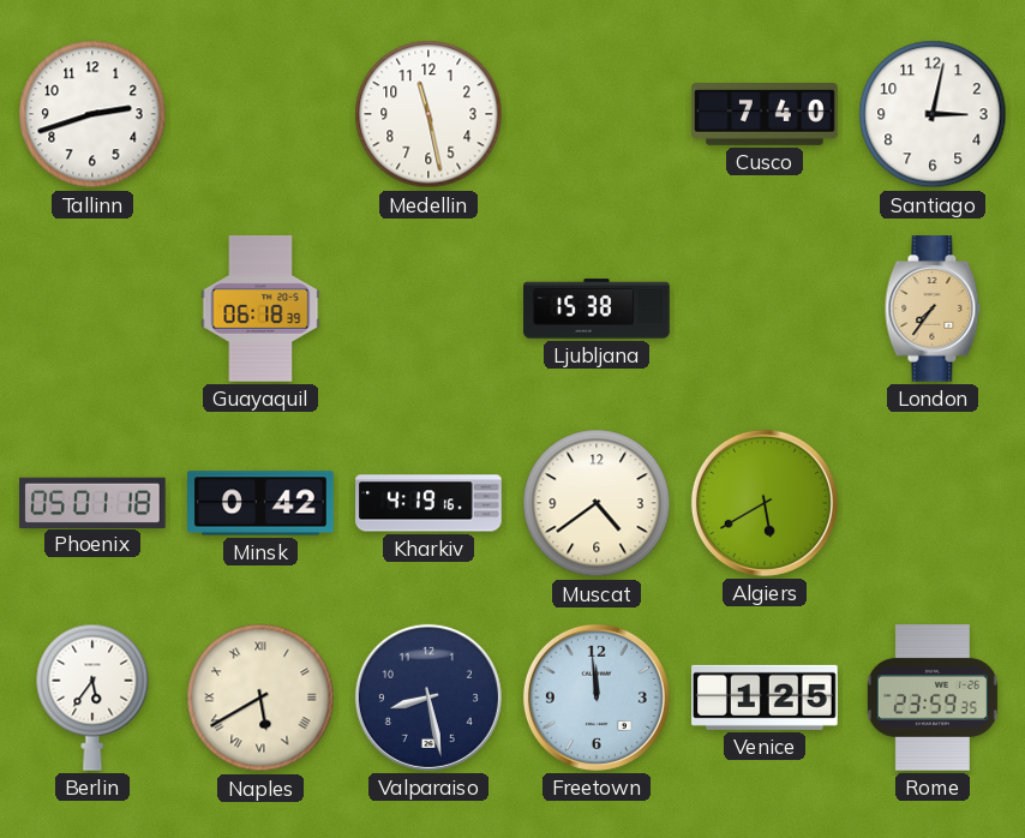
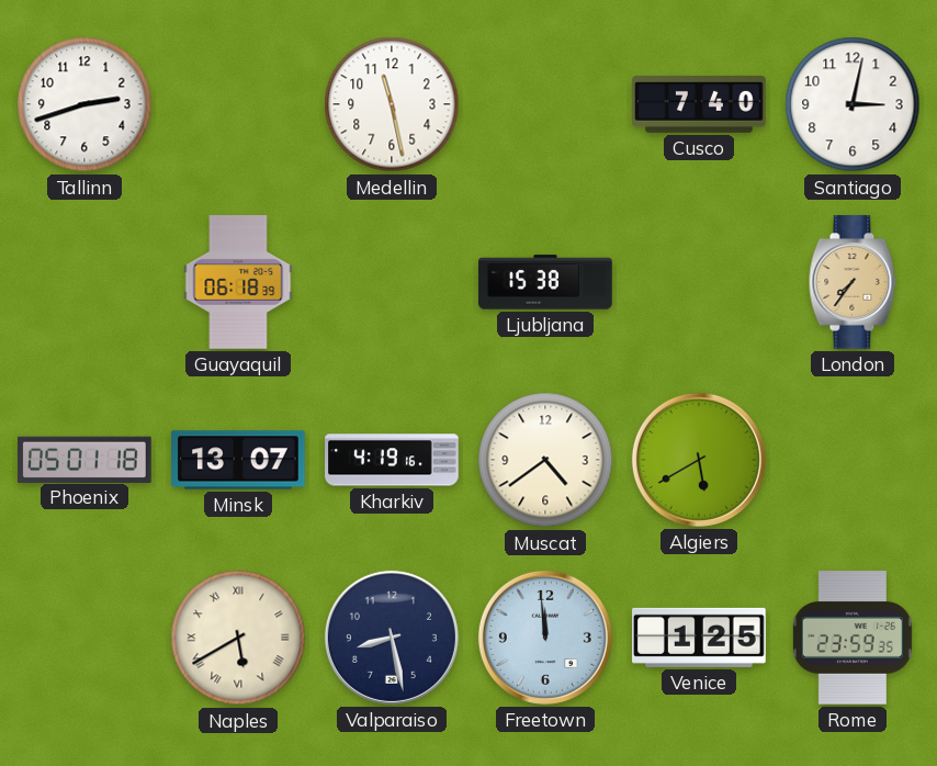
Minsk: 0:42 -> 13:07 (238, 460)
Berlin: 5:36 -> none (92, 698)
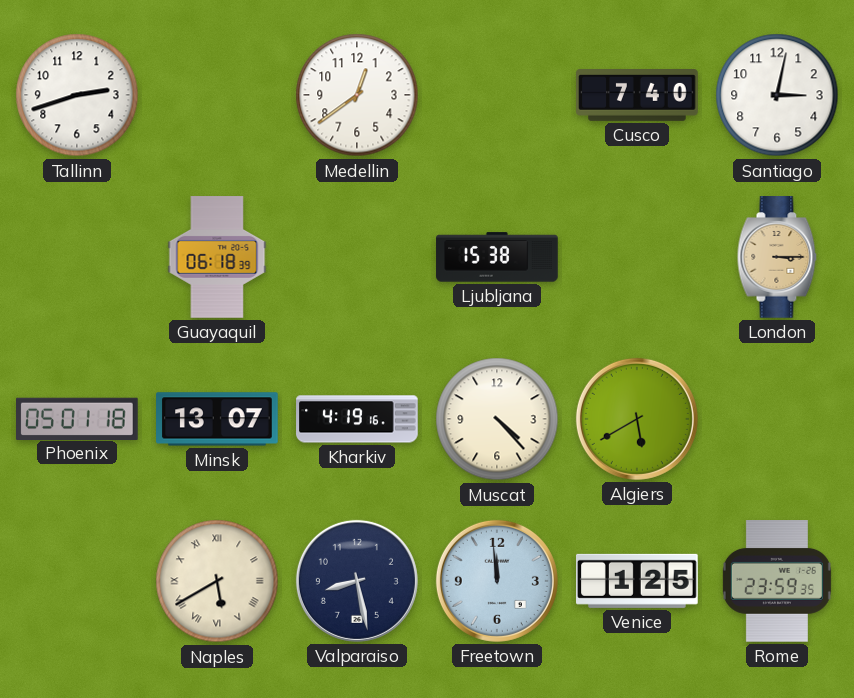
Medellin: 11:28 -> 12:39 (357, 95)
London: 7:36 -> 3:15 (777, 257)
Muscat: 4:39 -> 4:23 (497, 419)
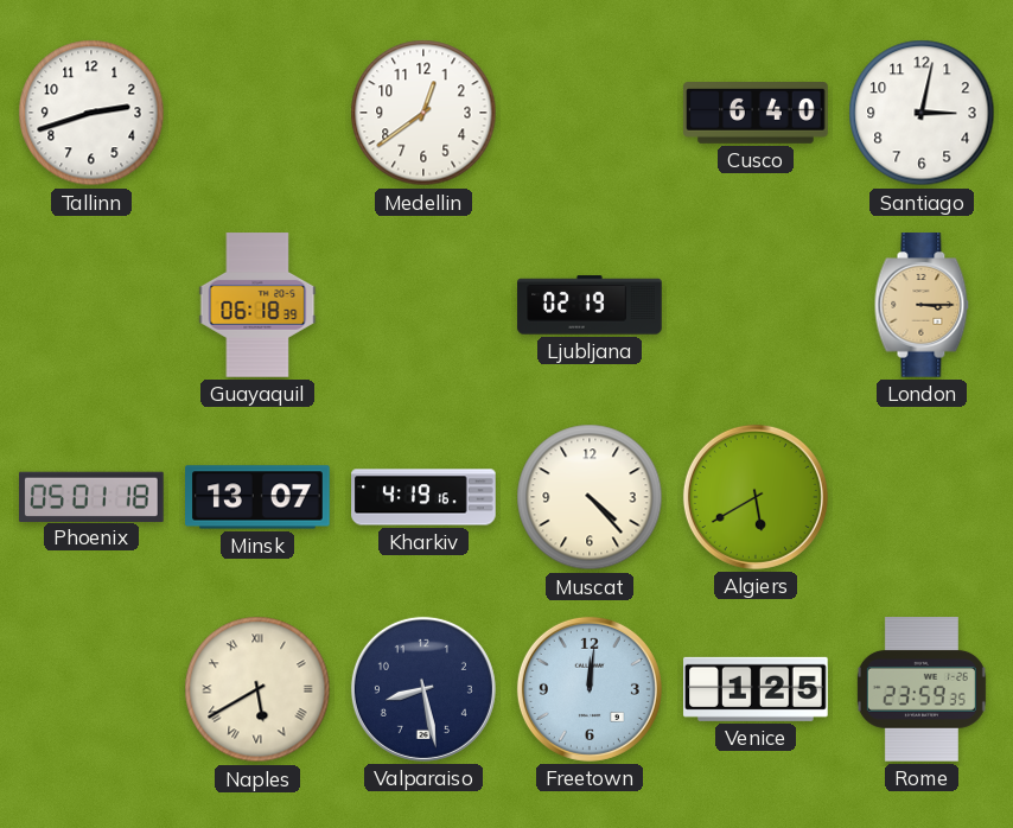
Cusco: 7:40 -> 6:40 (756, 114)
Ljubljana: 15:38 -> 02:19 (590, 305)
Freetown: 11:59 -> 12:01 (590, 689)
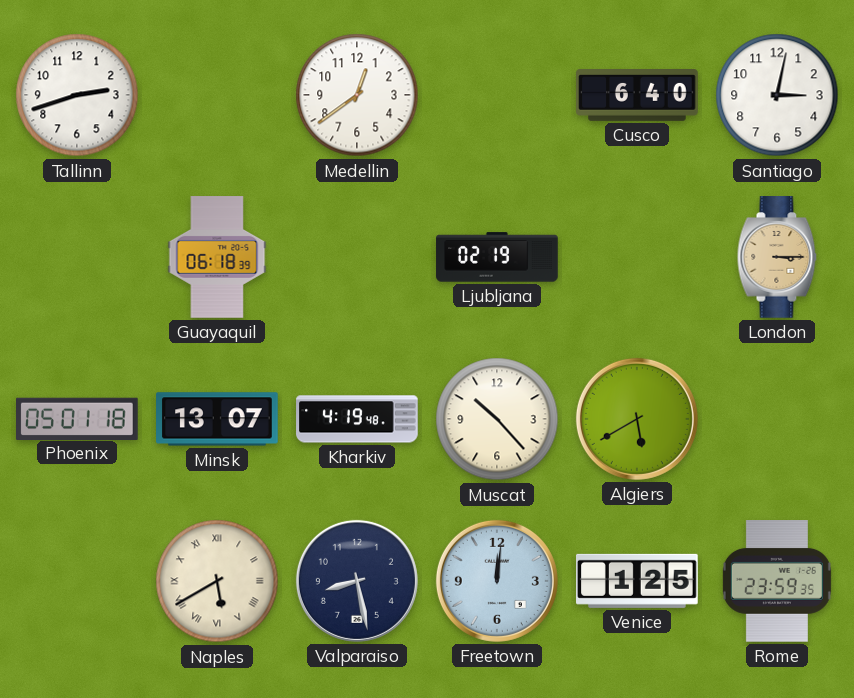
Kharkiv: 4:19:16 -> 4:19:48 (357, 419)
Muscat: 4:23 -> 10:23 (497, 419)
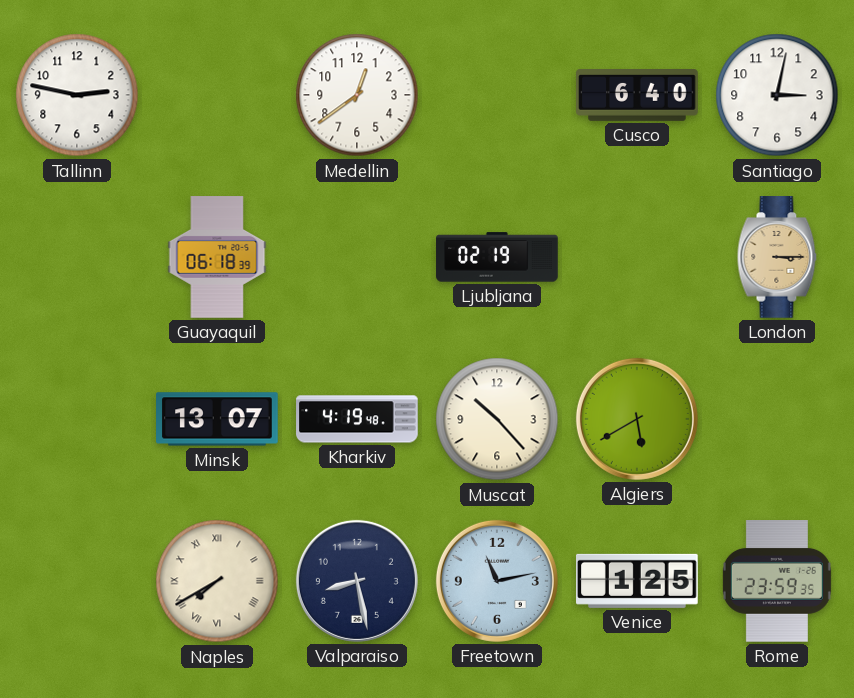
Tallinn: 2:42 -> 2:47 (77, 95)
Phoenix: 05:01 -> none (78, 418)
Naples: 5:40 -> 7:40 (217, 581)
Freetown: 12:01 -> 11:13 (497, 581)
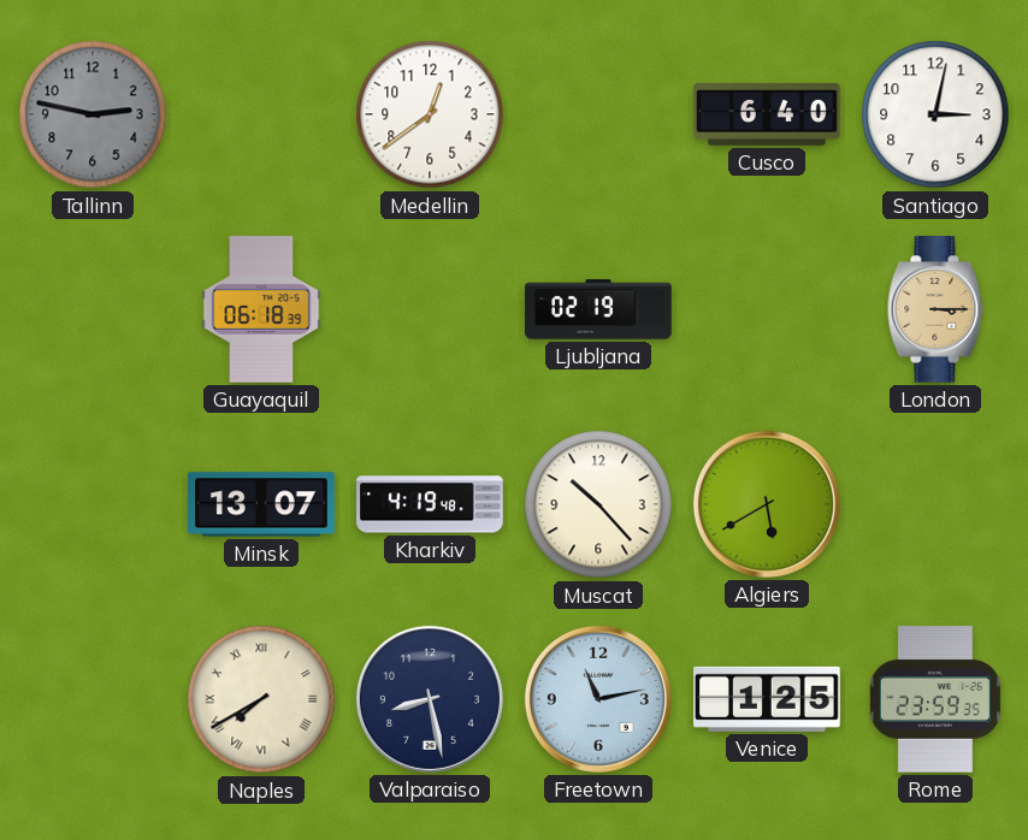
Tallinn dial: white -> grey (93, 114)
